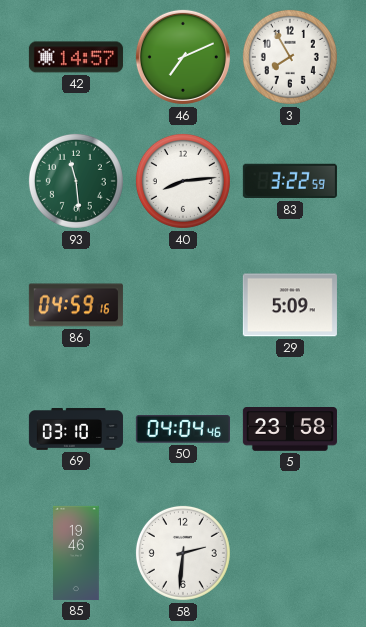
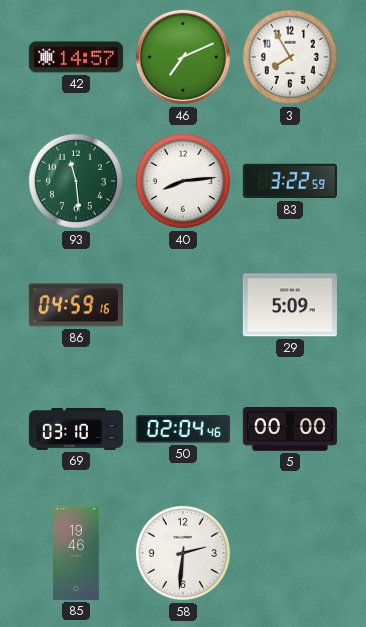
50: 04:04 -> 02:04 (183, 429)
5: 23:58 -> 00:00 (290, 430)
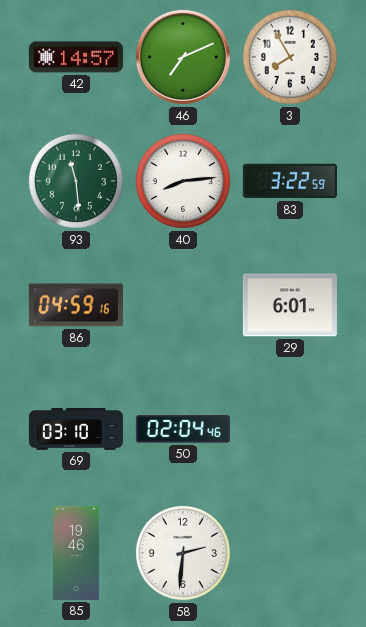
29: 5:09 -> 6:01 (290, 305)
5: 00:00 -> none (290, 430)
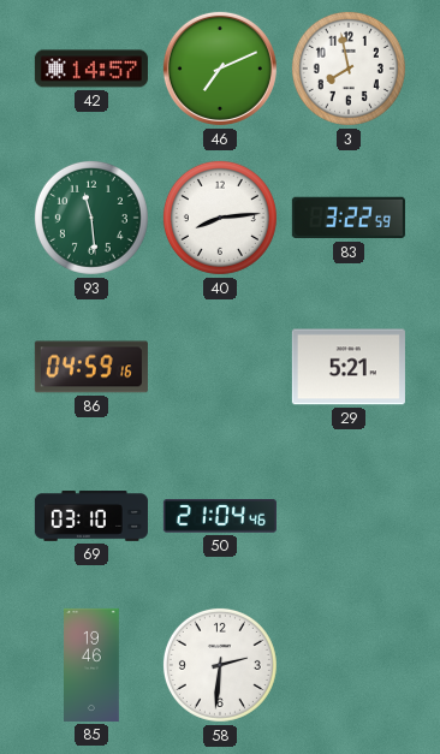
3: 7:55 -> 7:58 (349, 69)
29: 6:01 -> 5:21 (349, 367)
50: 02:04 -> 21:04 (220, 516)
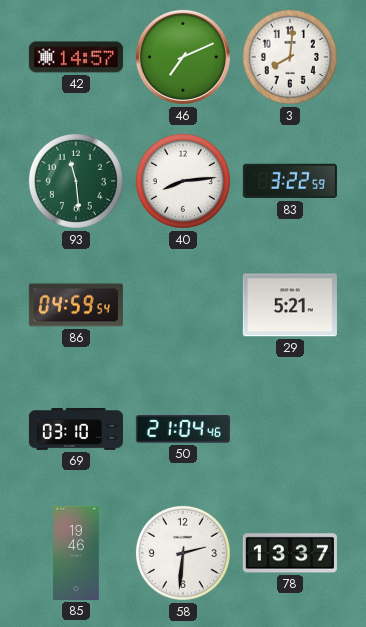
3: 7:58 -> 8:01 (290, 57)
86: 04:59:16 -> 04:59:54 (76, 305)
78: none -> 13:37 (290, 553)
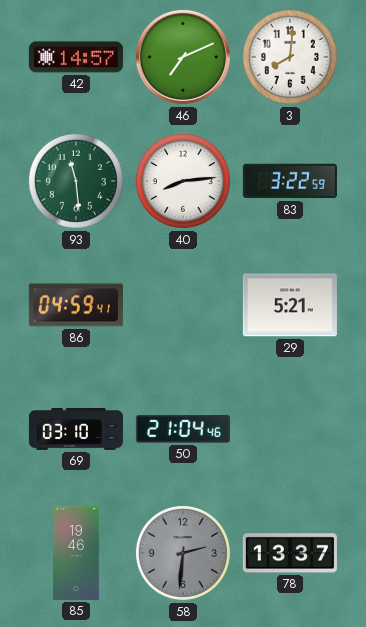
86: 04:59:54 -> 04:59:41 (76, 305)
58 dial: white -> grey (183, 553)
